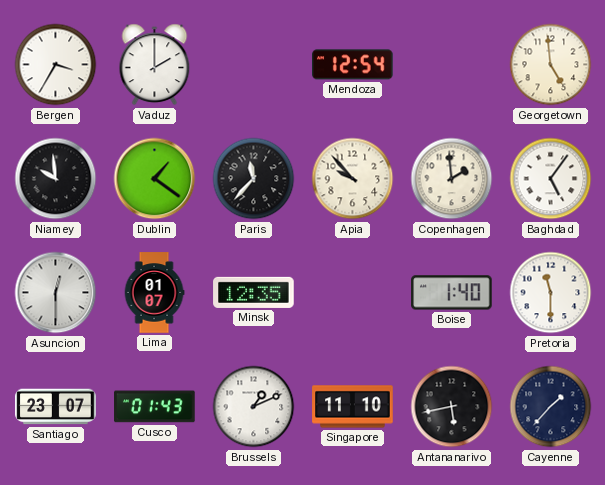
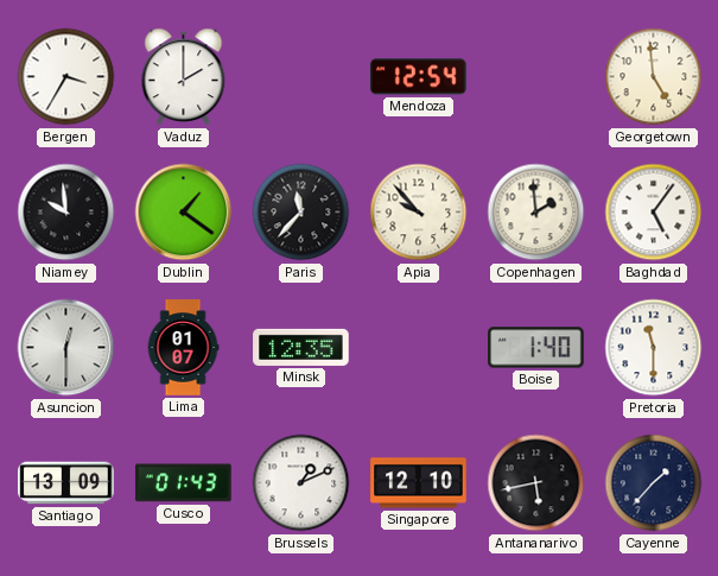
Santiago: 23:07 -> 13:09 (66, 483)
Singapore: 11:10 -> 12:10 (419, 483)
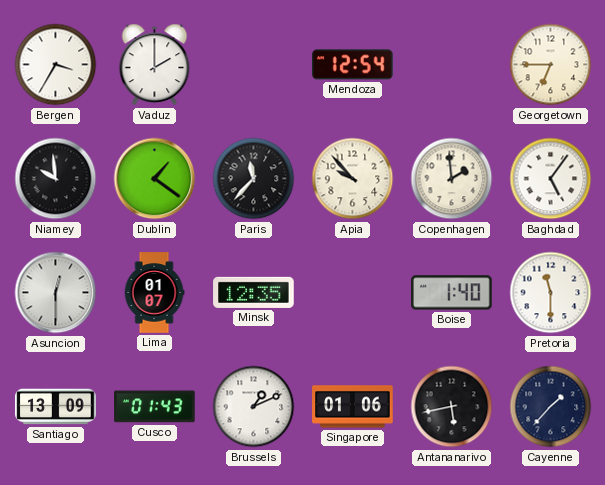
Georgetown: 4:59 -> 6:45 (551, 65)
Singapore: 12:10 -> 01:06 (353, 407)
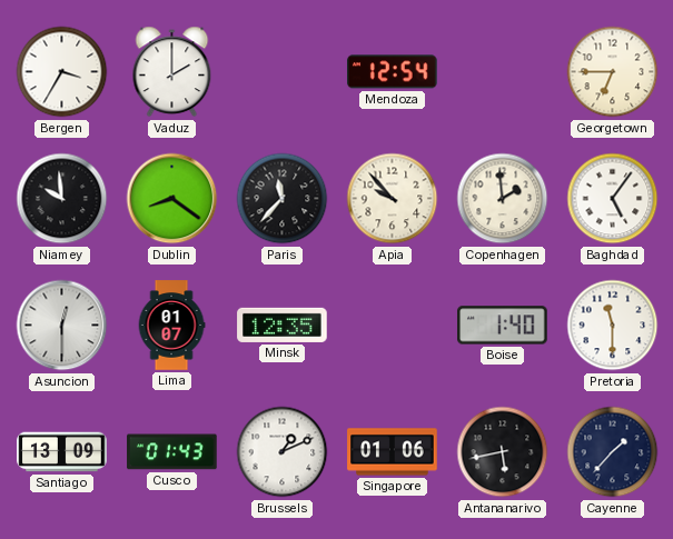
Dublin: 1:21 -> 8:21 (172, 199)
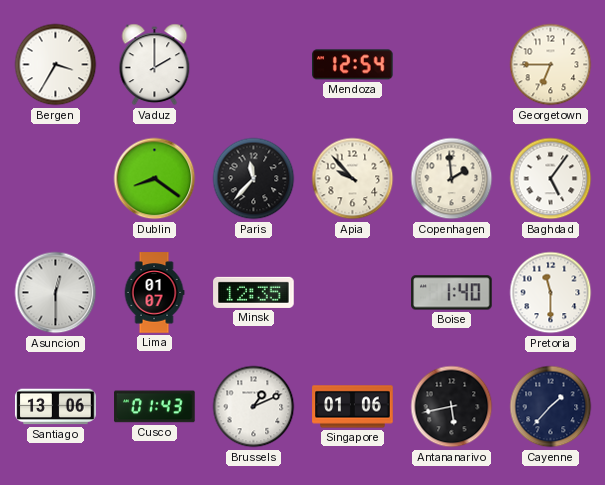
Niamey: 9:59 -> none (62, 199)
Santiago: 13:09 -> 13:06 (56, 407)
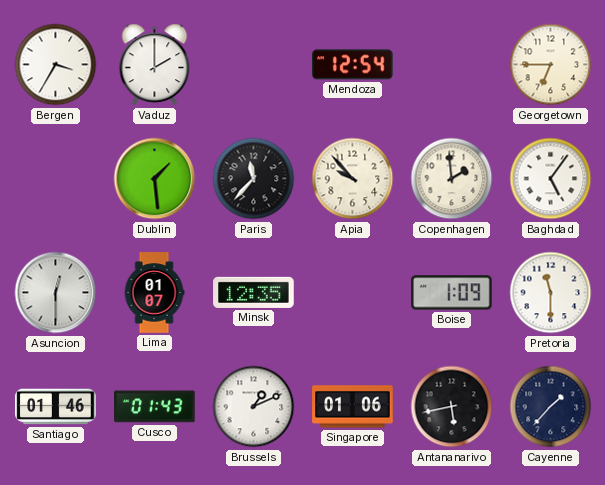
Dublin: 8:21 -> 1:29 (155, 179)
Boise: 1:40 -> 1:09 (452, 293)
Santiago: 13:06 -> 01:46 (56, 407)
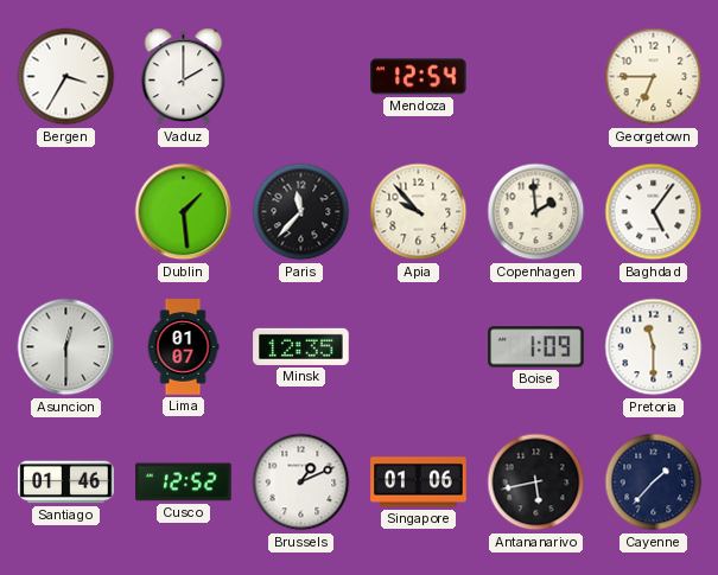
Cusco: 01:43 -> 12:52 (184, 483)
